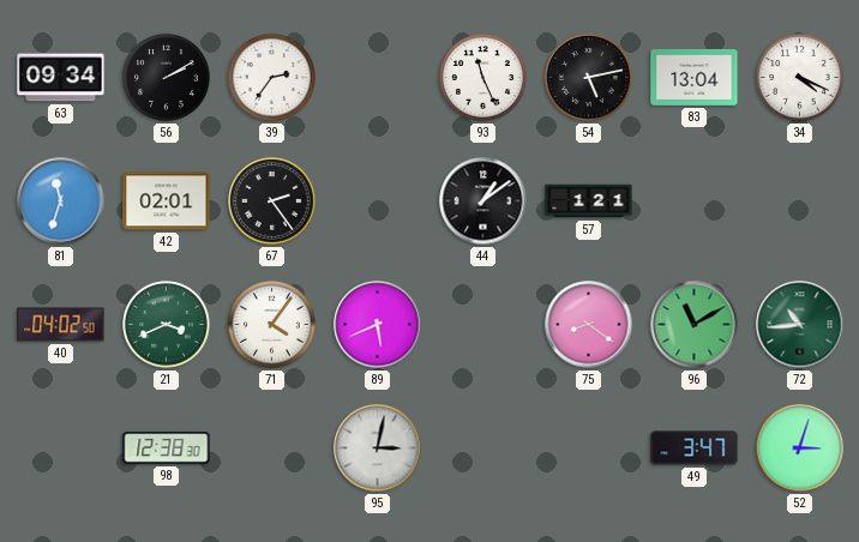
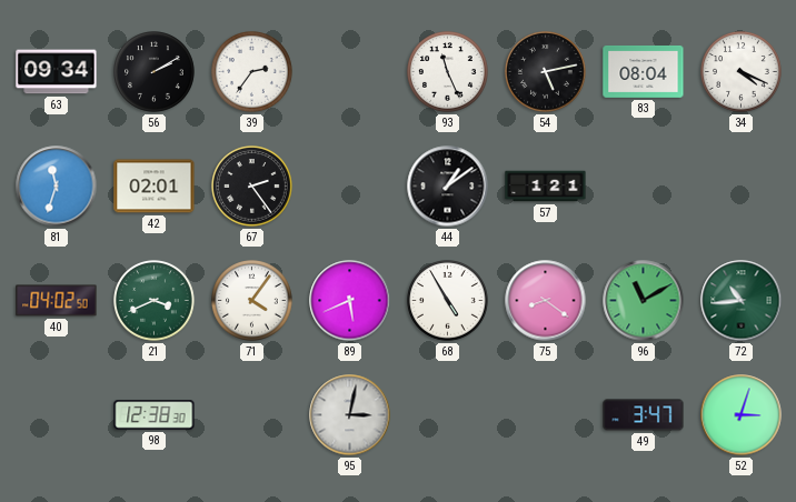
83: 13:04 -> 08:04 (644, 71)
68: none -> 4:55 (448, 301)
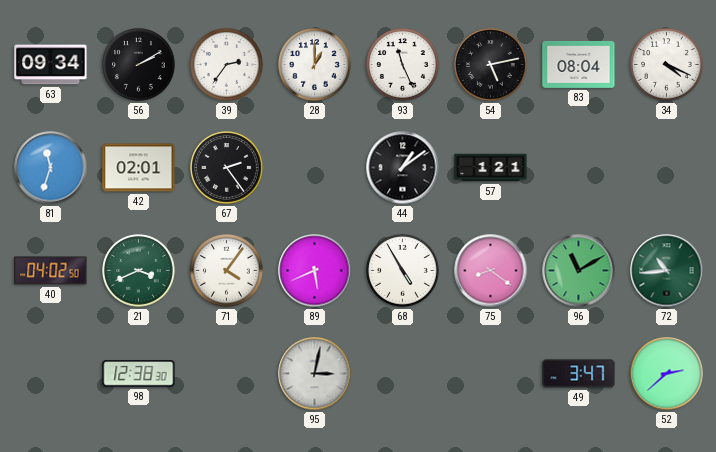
28: none -> 1:00 (315, 65)
52: 3:03 -> 2:38 (667, 374)
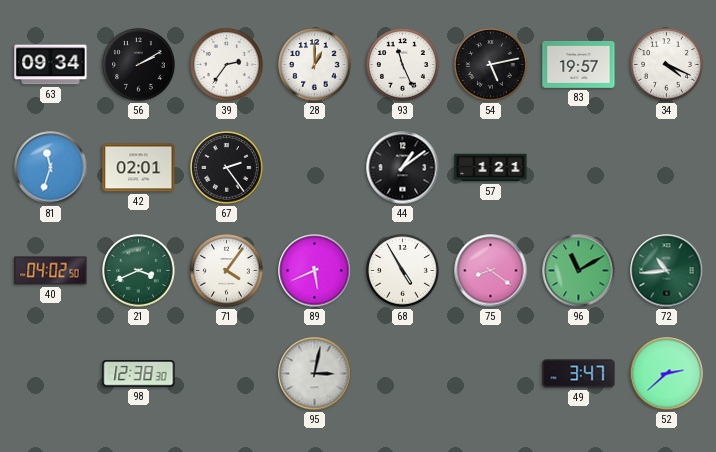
83: 08:04 -> 19:57 (579, 64)
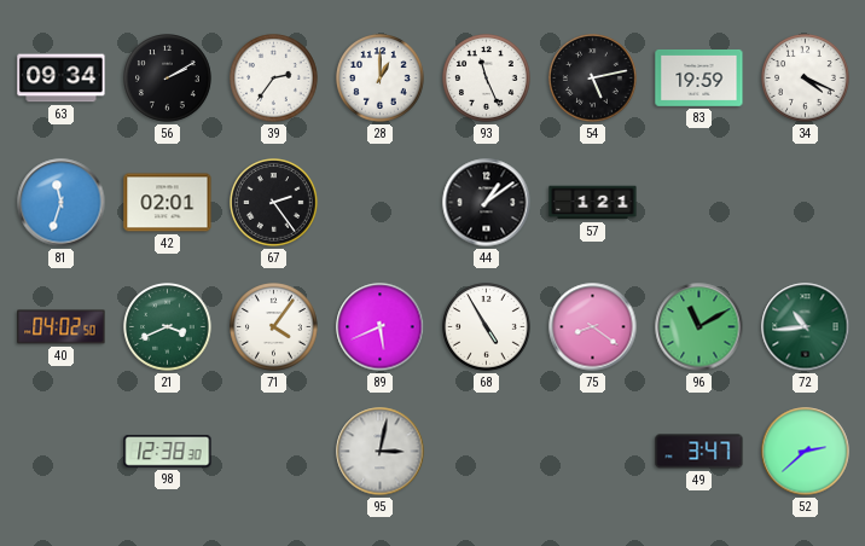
83: 19:57 -> 19:59 (699, 77)
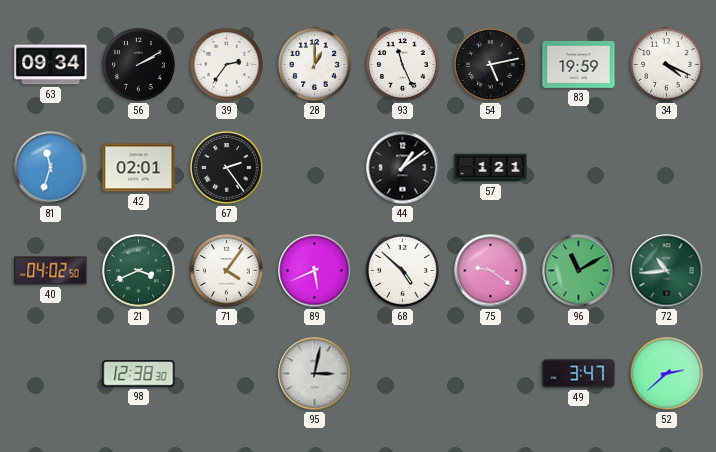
68: 4:55 -> 4:52 (403, 271)
75: 8:21 -> 9:21 (491, 271)
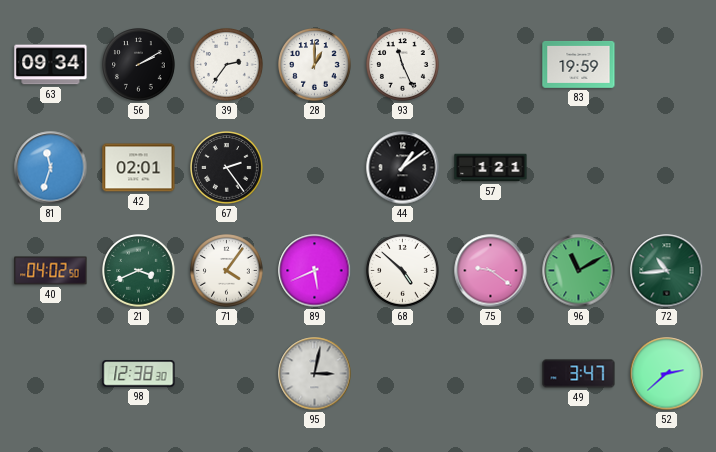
54: 5:13 -> none (491, 65)
34: 4:19 -> none (667, 65)
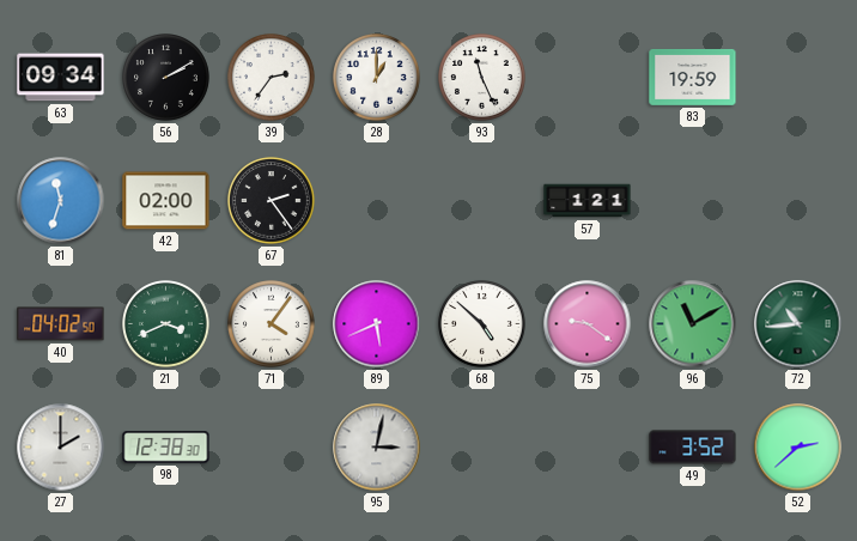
42: 02:01 -> 02:00 (166, 201)
44: 1:09 -> none (403, 168)
27: none -> 2:00 (61, 448)
49: 3:47 -> 3:52 (693, 448)
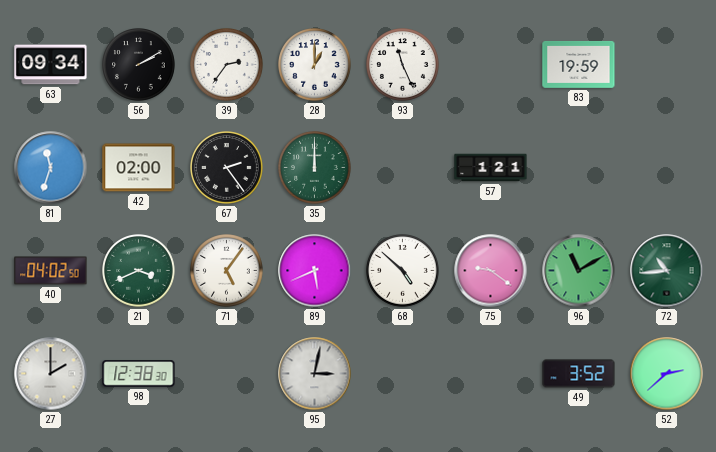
35: none -> 12:00 (315, 168)
71: 4:06 -> 5:06 (227, 271)
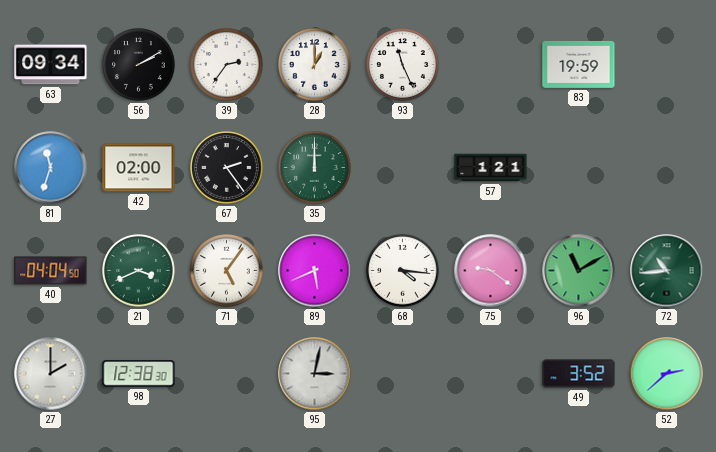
40: 04:02 -> 04:04 (51, 271)
68: 4:52 -> 4:16 (403, 271)
